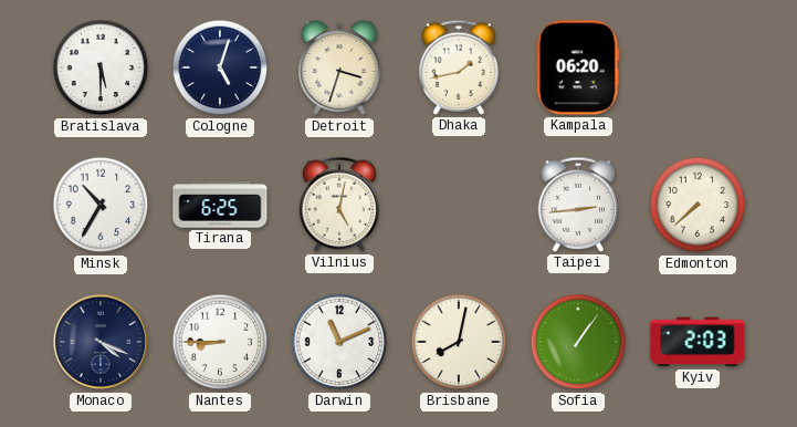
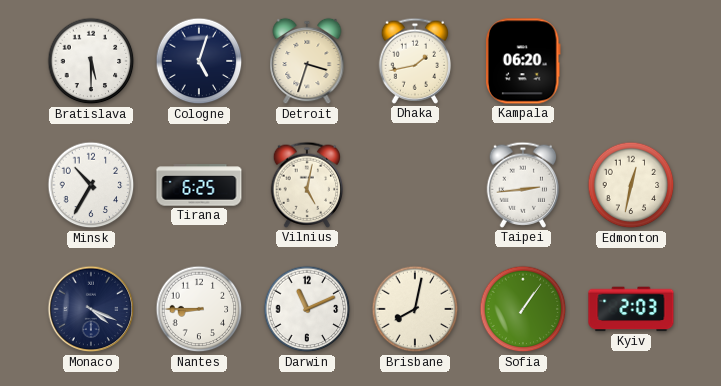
Edmonton: 7:38 -> 12:32 (631, 185)
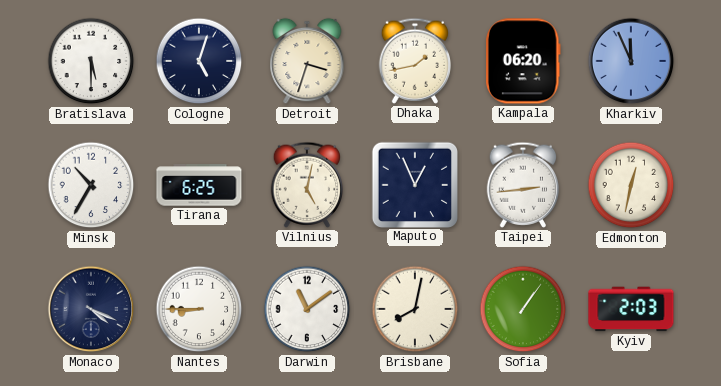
Kharkiv: none -> 11:56 (631, 61)
Maputo: none -> 12:56 (414, 184)
Darwin: 11:11 -> 11:09 (307, 309)
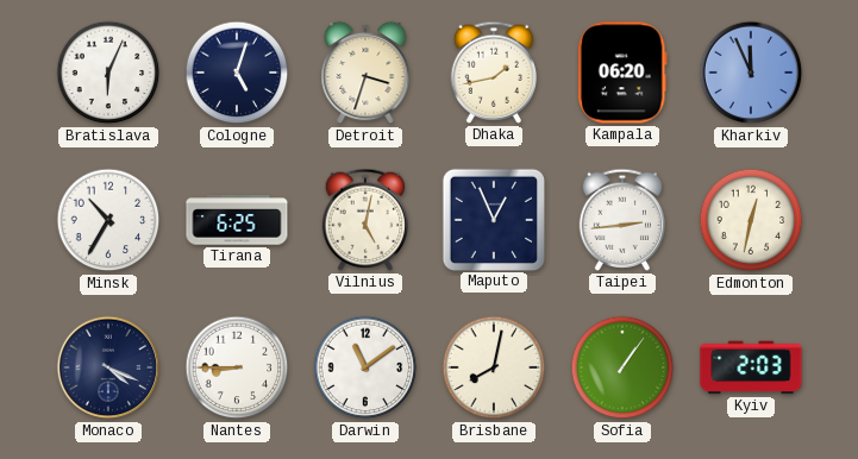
Bratislava: 5:30 -> 6:04 (108, 73)
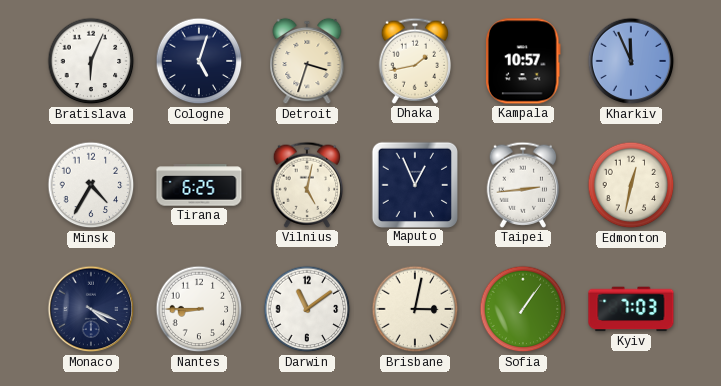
Kampala: 06:20 -> 10:57 (523, 61)
Minsk: 10:35 -> 4:35 (91, 185)
Brisbane: 8:02 -> 3:02 (415, 309)
Kyiv: 2:03 -> 7:03 (631, 309)
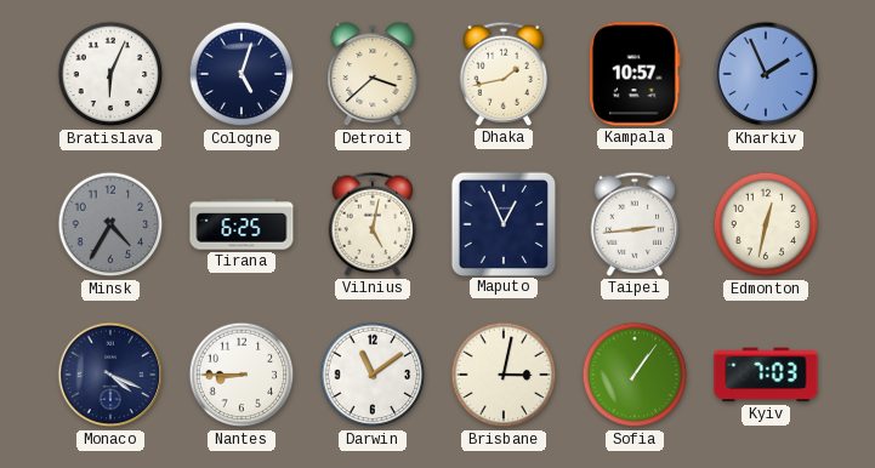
Detroit: 3:33 -> 3:38 (373, 74)
Kharkiv: 11:56 -> 1:56 (766, 74)
Minsk dial: white -> grey (110, 224)
